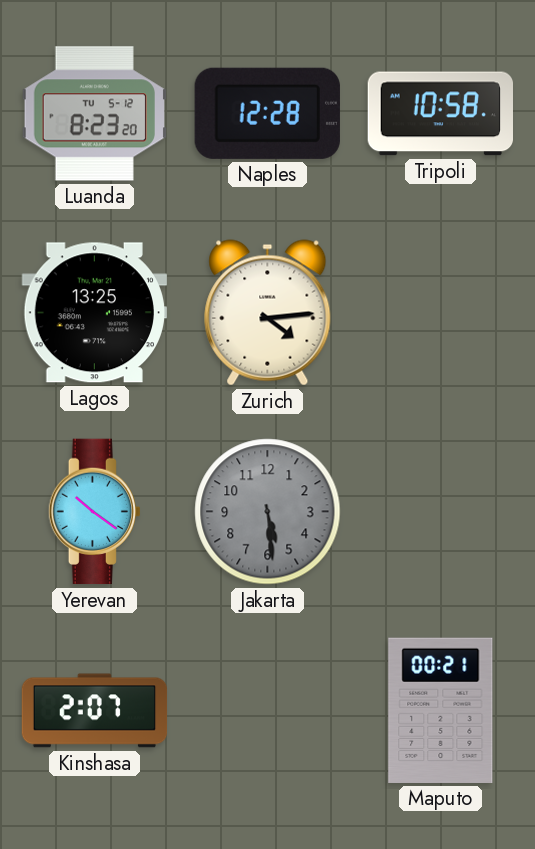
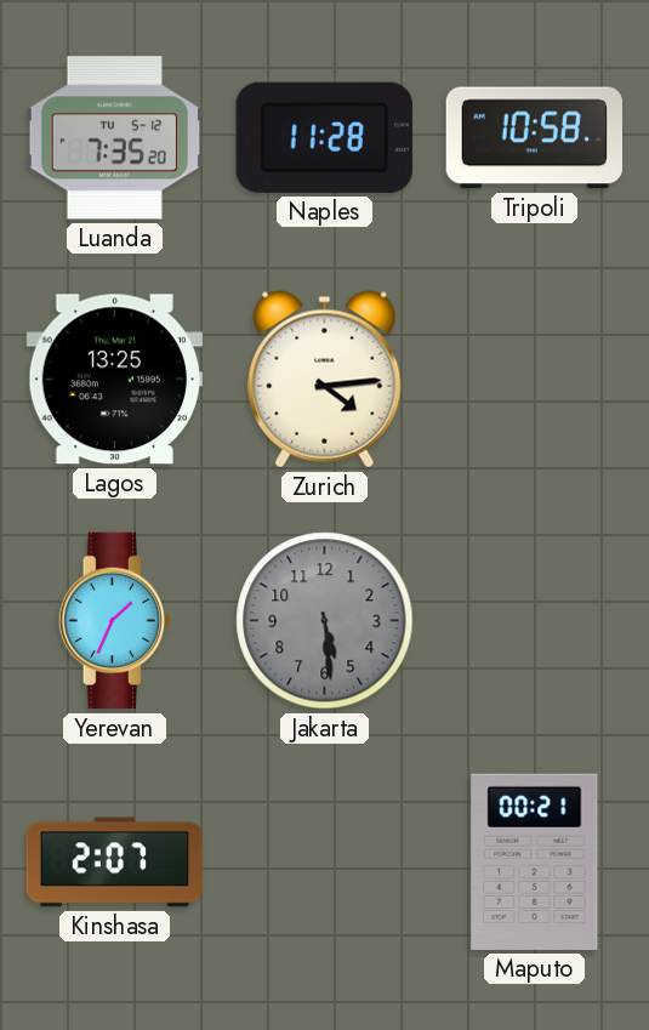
Luanda: 8:23 -> 7:35 (114, 138)
Naples: 12:28 -> 11:28 (324, 137)
Yerevan: 10:21 -> 1:34 (114, 621)
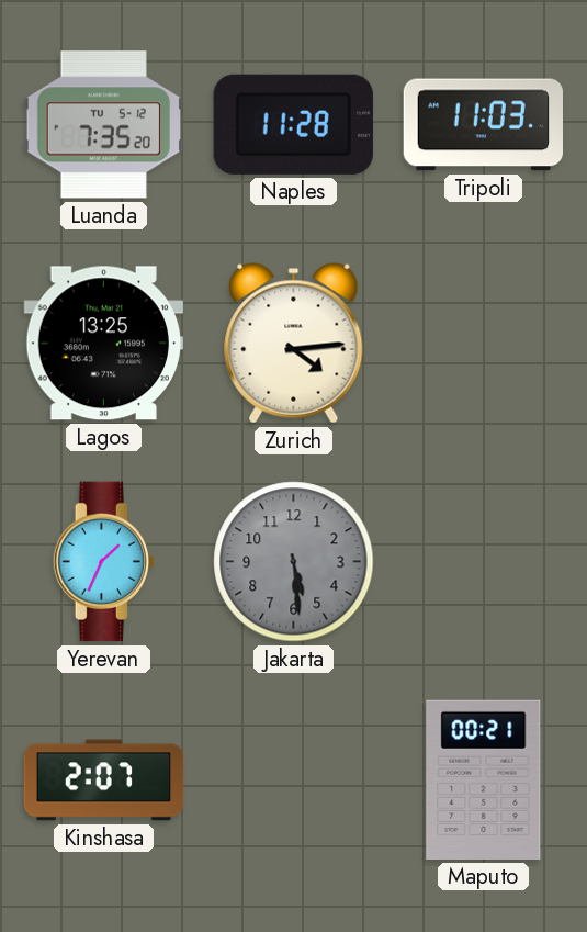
Tripoli: 10:58 -> 11:03 (483, 125)
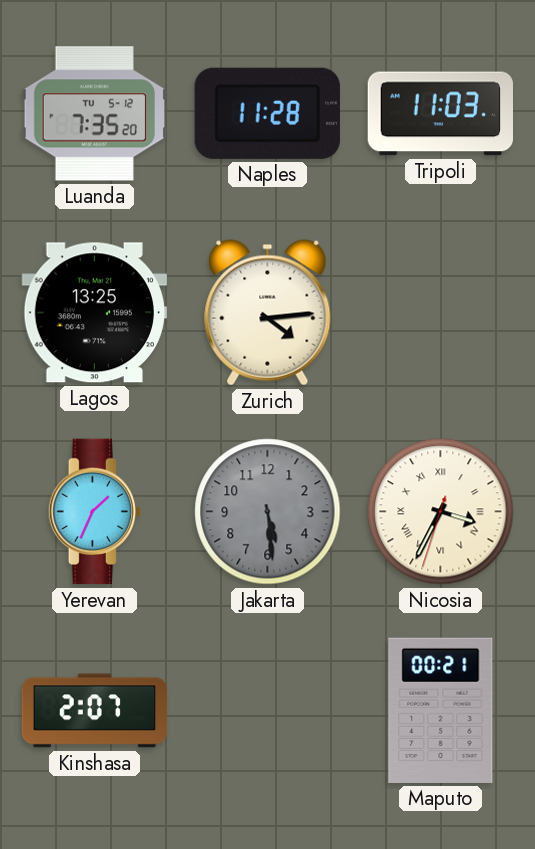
Nicosia: none -> 3:34 (441, 512)
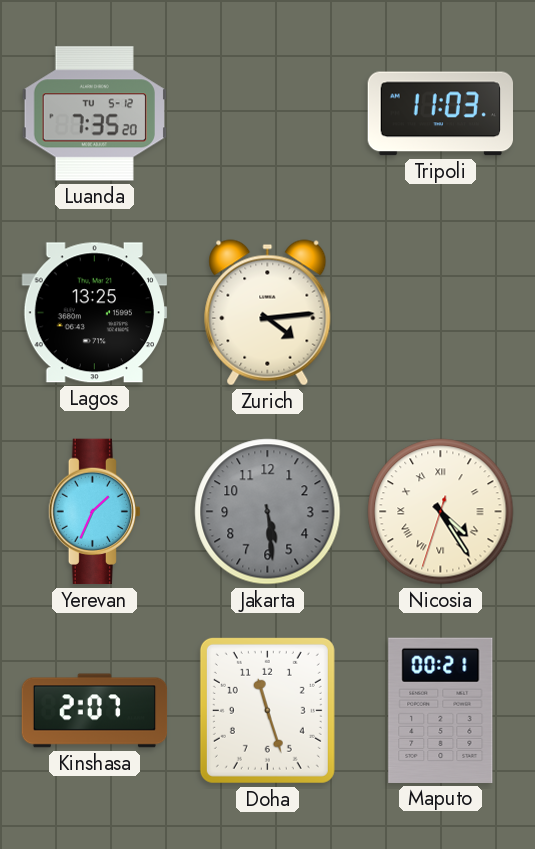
Naples: 11:28 -> none (267, 113)
Nicosia: 3:34 -> 4:24 (441, 512)
Doha: none -> 11:27 (267, 710)
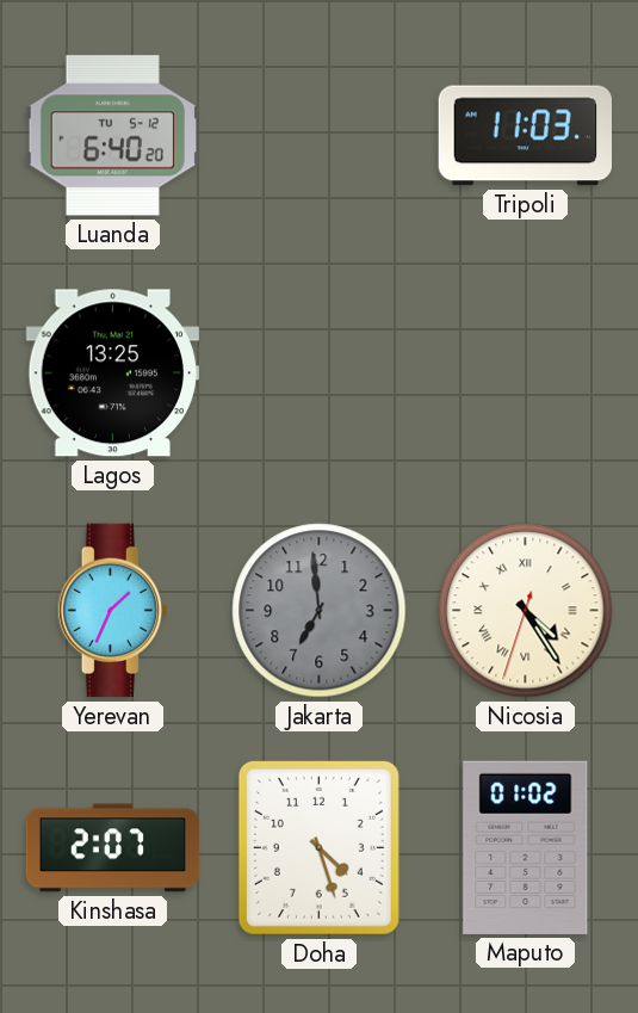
Luanda: 7:35 -> 6:40 (112, 136)
Zurich: 4:14 -> none (268, 313)
Jakarta: 5:29 -> 6:59 (320, 611)
Doha: 11:27 -> 4:27 (318, 847)
Maputo: 00:21 -> 01:02 (526, 847)
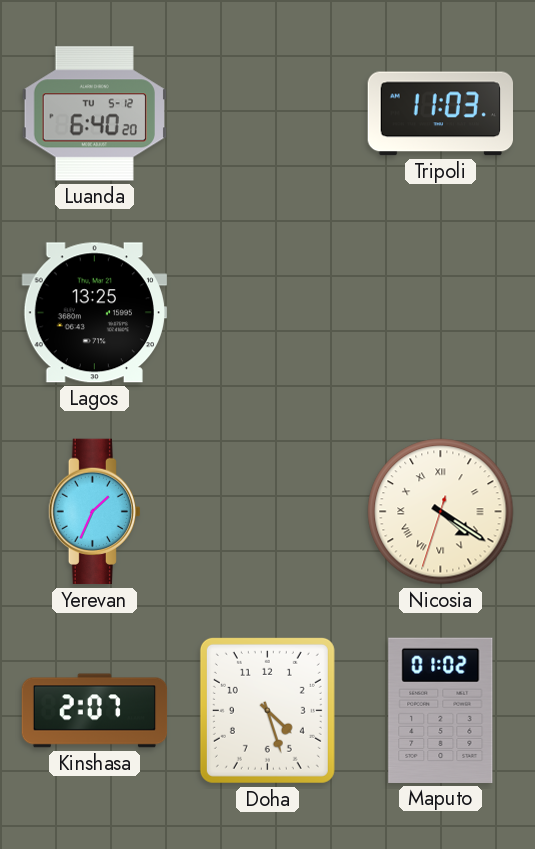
Jakarta: 6:59 -> none (320, 611)
Nicosia: 4:24 -> 4:20 (441, 512)
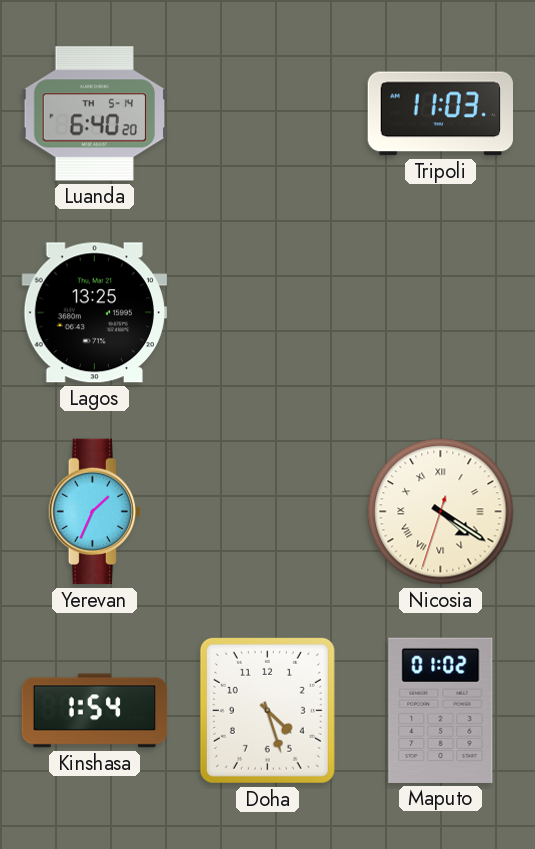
Luanda date: TU 5-12 -> TH 5-14 (94, 114)
Kinshasa: 2:07 -> 1:54 (95, 711)
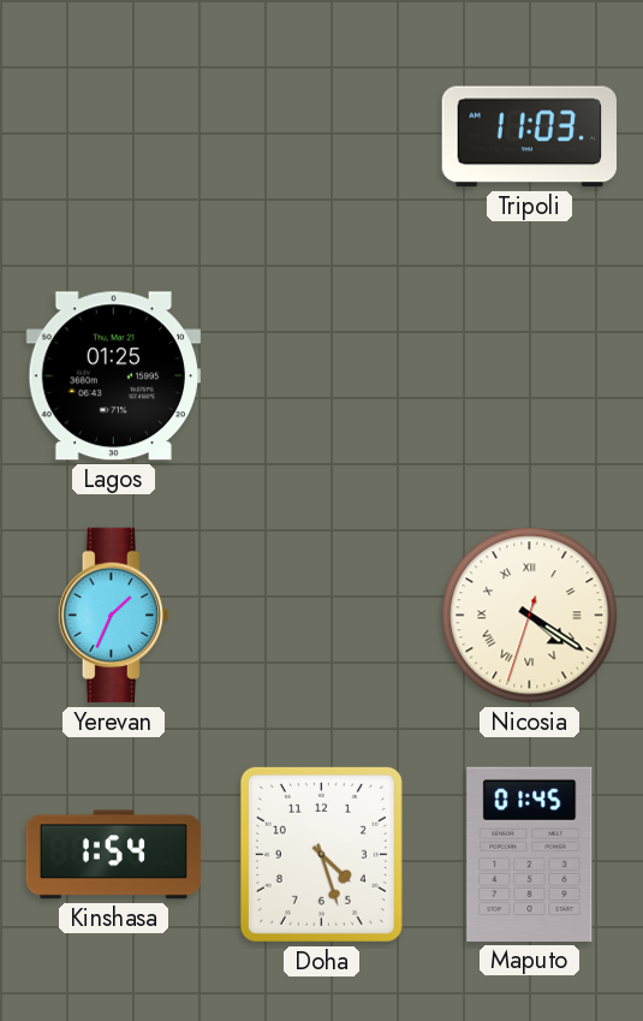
Luanda: 6:40 -> none (94, 114)
Lagos: 13:25 -> 01:25 (113, 376)
Maputo: 01:02 -> 01:45 (530, 854)
